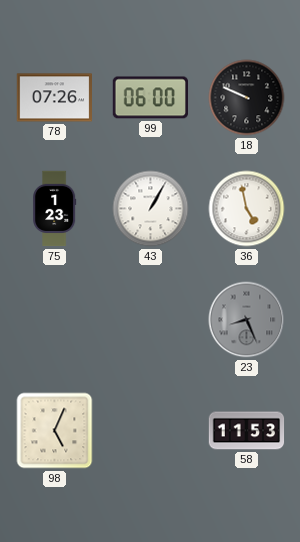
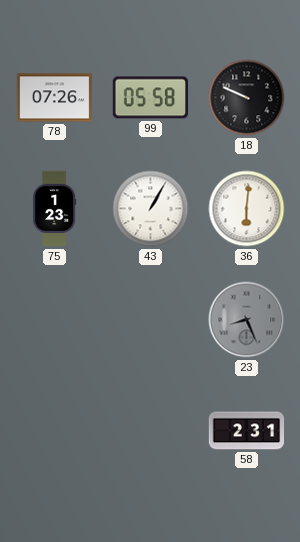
99: 06:00 -> 05:58 (150, 98)
36: 4:58 -> 6:01 (247, 209)
98: 5:04 -> none (55, 431)
58: 11:53 -> 2:31 (247, 431)
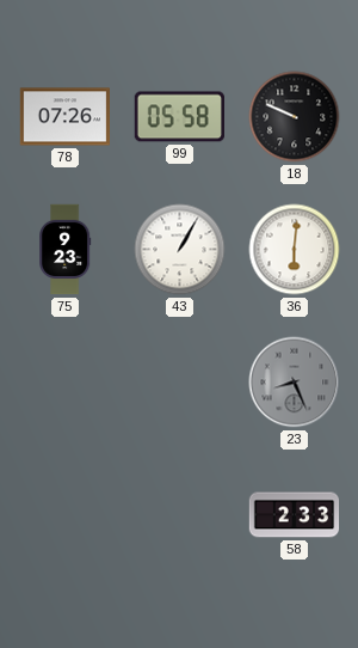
75: 1:23 -> 9:23 (66, 250)
58: 2:31 -> 2:33 (295, 515)
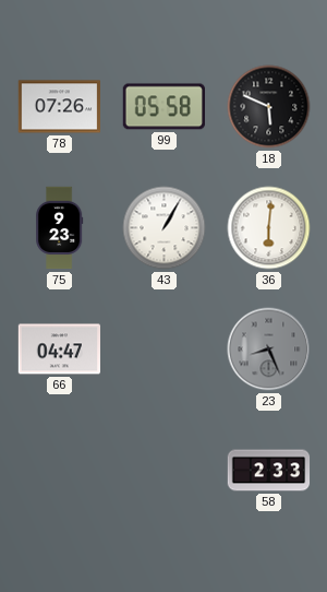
18: 9:49 -> 5:49 (269, 107)
66: none -> 04:47 (60, 350)
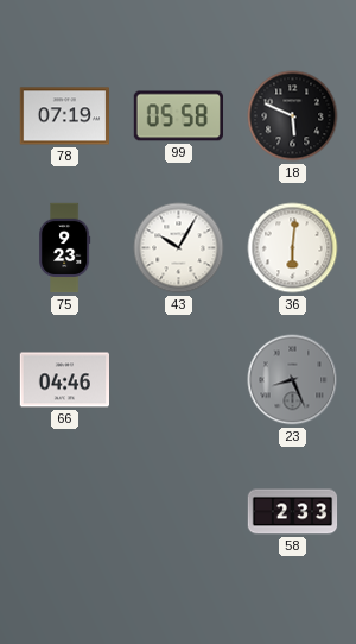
78: 07:26 -> 07:19 (64, 116)
43: 1:05 -> 10:05 (179, 248)
66: 04:47 -> 04:46 (65, 380)
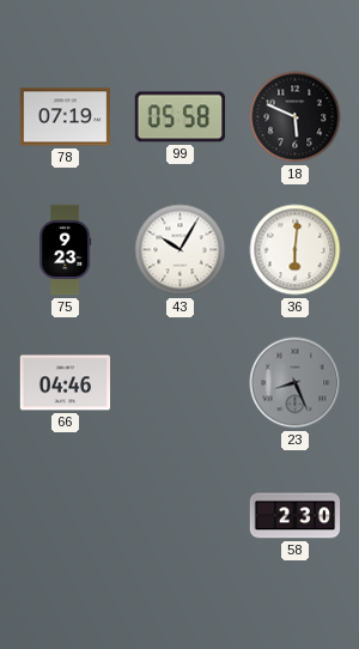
58: 2:33 -> 2:30 (296, 516)
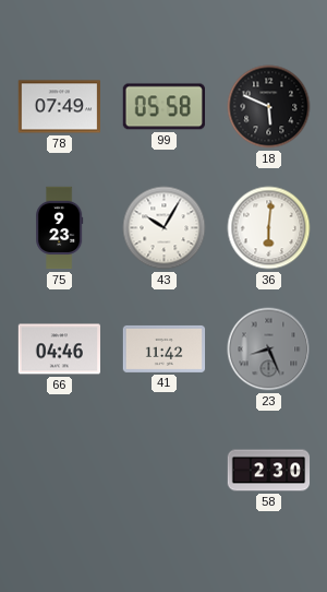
78: 07:19 -> 07:49 (59, 107)
41: none -> 11:42 (165, 348)
